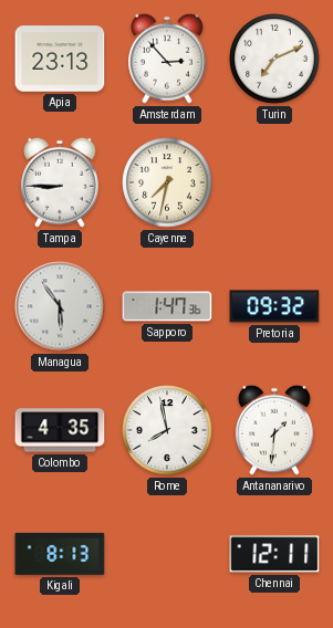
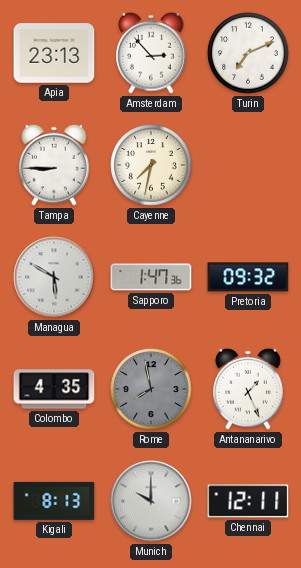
Managua: 5:54 -> 5:50 (54, 277)
Rome dial: white -> grey (151, 389)
Antananarivo: 1:31 -> 1:26 (248, 389)
Munich: none -> 10:00 (151, 501)
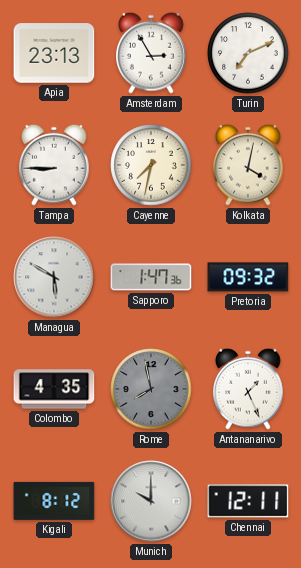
Amsterdam: 2:53 -> 2:55 (151, 53)
Kolkata: none -> 4:02 (248, 165)
Kigali: 8:13 -> 8:12 (54, 501)
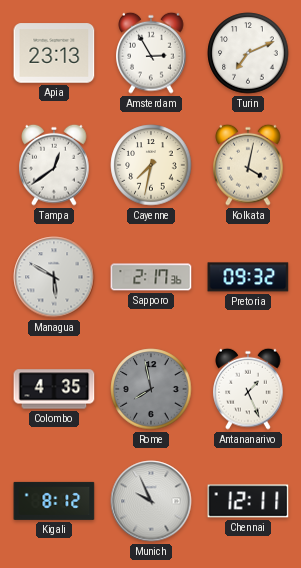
Tampa: 8:45 -> 12:39 (54, 165)
Sapporo: 1:47 -> 2:17 (151, 277)
Munich: 10:00 -> 9:56 (151, 501)
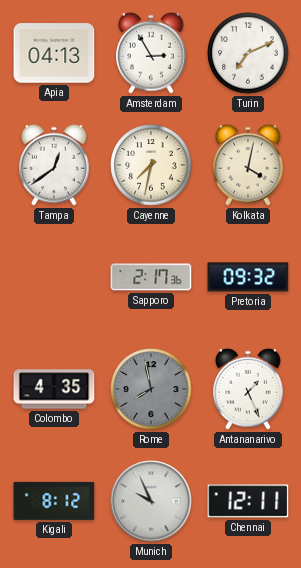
Apia: 23:13 -> 04:13 (54, 53)
Managua: 5:50 -> none (54, 277)
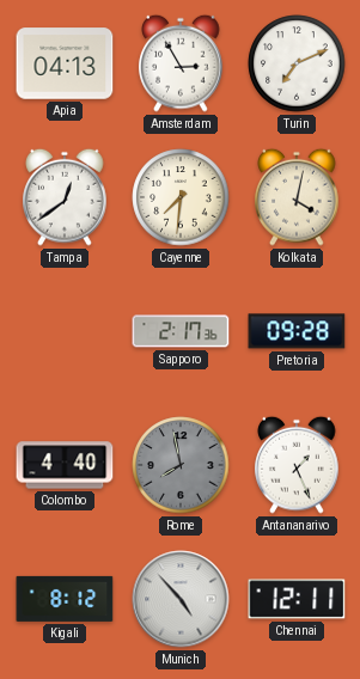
Cayenne: 7:32 -> 7:31 (181, 197)
Pretoria: 09:32 -> 09:28 (297, 331)
Colombo: 4:35 -> 4:40 (65, 465)
Munich: 9:56 -> 4:53 (181, 599)
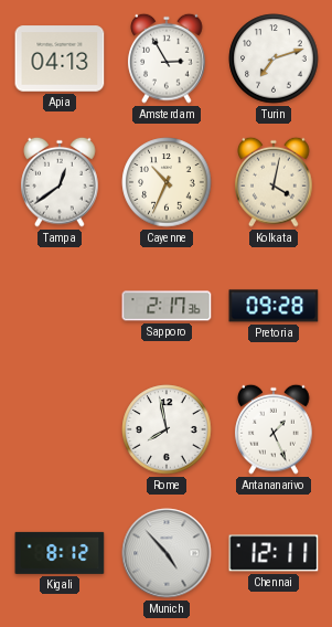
Turin: 7:11 -> 7:12 (274, 59)
Cayenne: 7:31 -> 10:34 (167, 182)
Colombo: 4:40 -> none (65, 465)
Rome dial: grey -> white (167, 429)
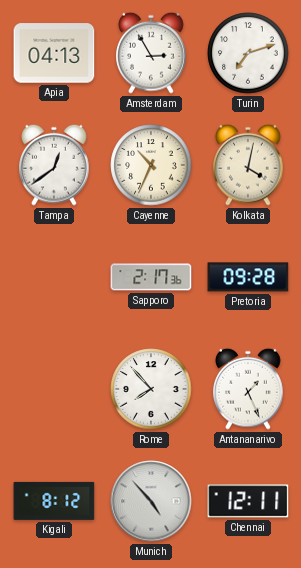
Rome: 7:58 -> 7:53 (151, 389)
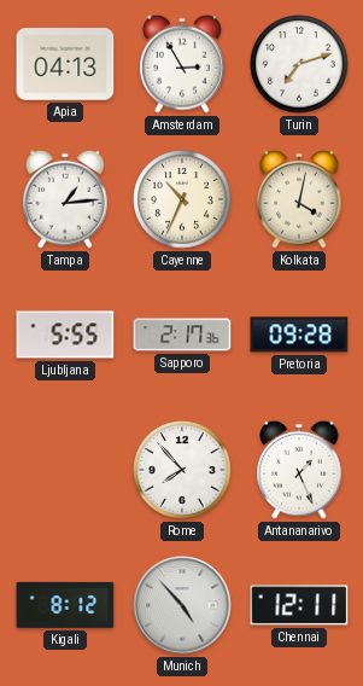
Tampa: 12:39 -> 1:14 (65, 199)
Ljubljana: none -> 5:55 (65, 335)
